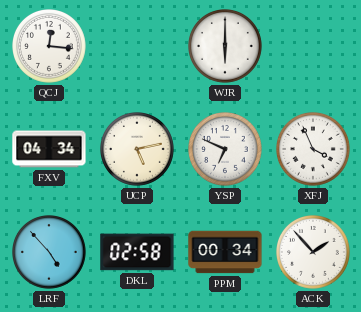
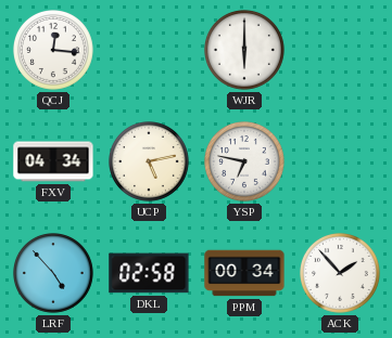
YSP: 6:49 -> 6:47 (245, 162)
XFJ: 3:56 -> none (314, 150)
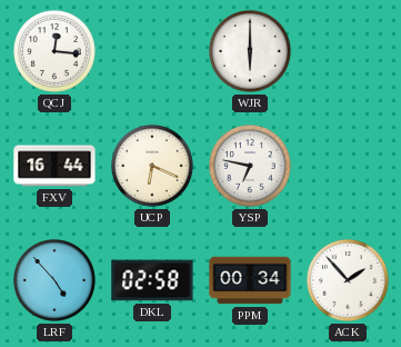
FXV: 04:34 -> 16:44 (54, 166)
UCP: 5:13 -> 6:19 (153, 167)
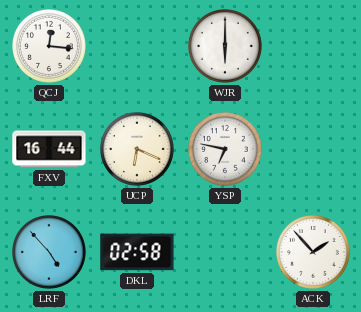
PPM: 00:34 -> none (250, 280)
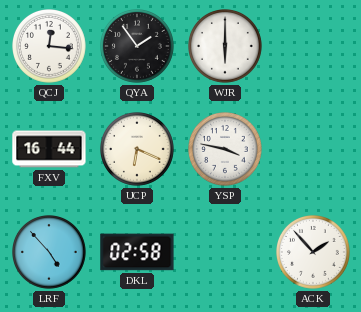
QYA: none -> 1:54 (138, 47)
YSP: 6:47 -> 3:47 (226, 150)
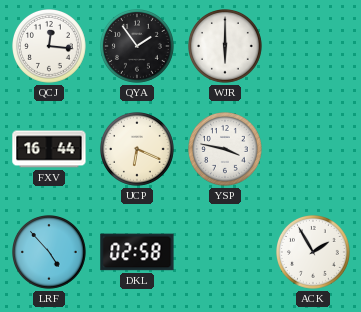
ACK: 1:53 -> 1:55 (314, 253)
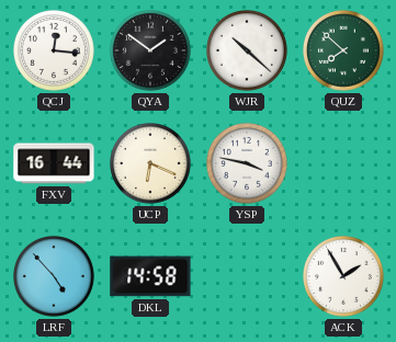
QYA: 1:54 -> 1:51 (151, 52)
WJR: 6:00 -> 10:22 (248, 52)
QUZ: none -> 7:52 (344, 52)
DKL: 02:58 -> 14:58 (150, 276)
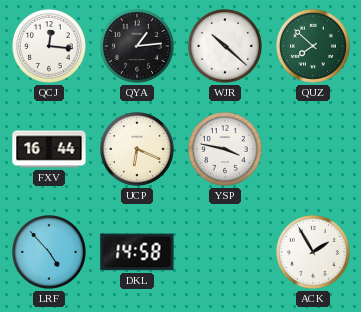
QYA: 1:51 -> 1:14 (138, 47)
